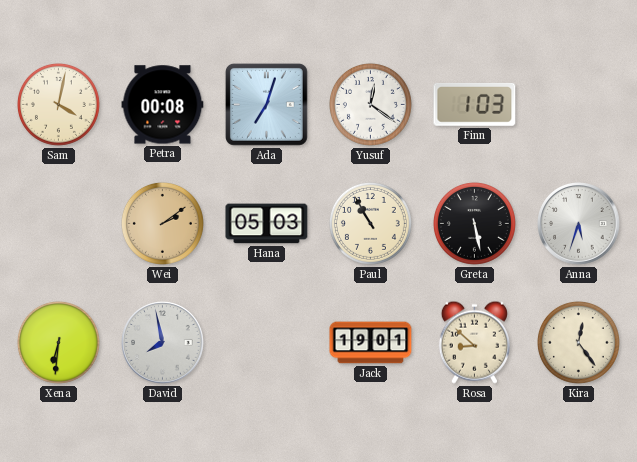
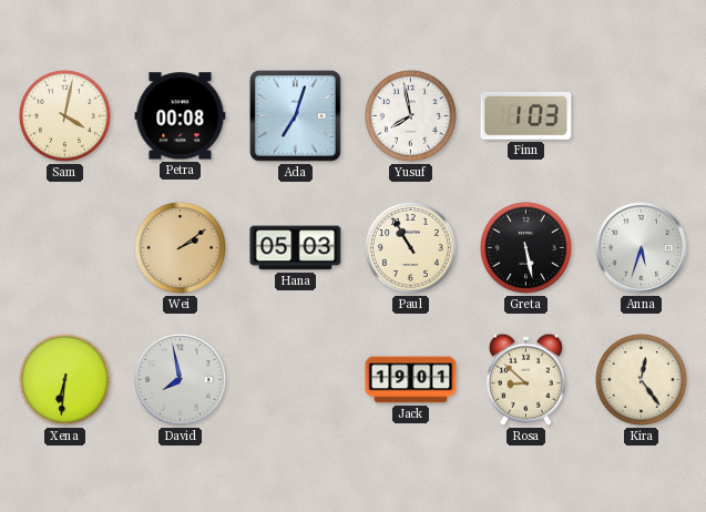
Yusuf: 12:21 -> 7:58 (410, 115)
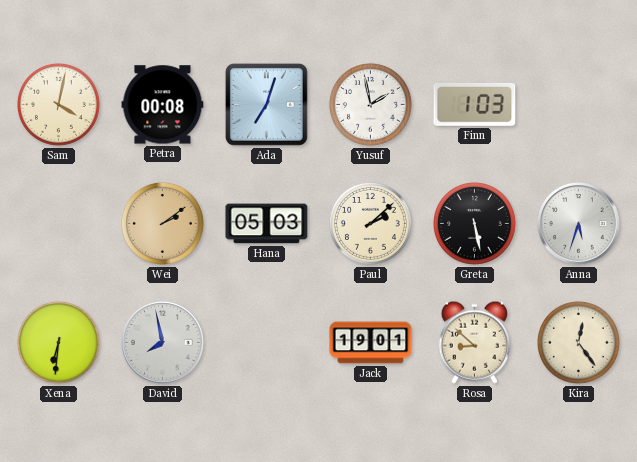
Yusuf: 7:58 -> 1:58 (370, 104)
Paul: 10:55 -> 2:08 (370, 223)
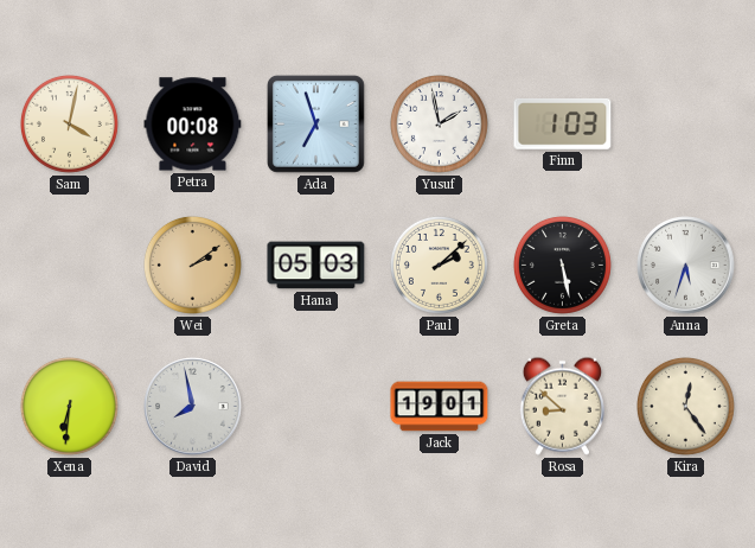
Ada: 7:03 -> 6:57 (315, 123)
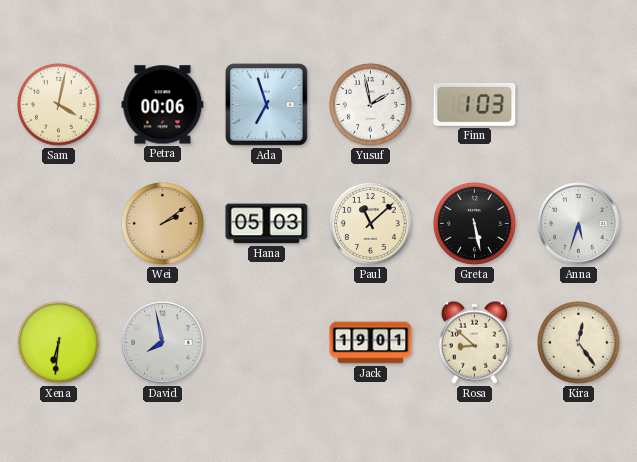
Petra: 00:08 -> 00:06 (163, 105)
Paul: 2:08 -> 11:08 (370, 223)
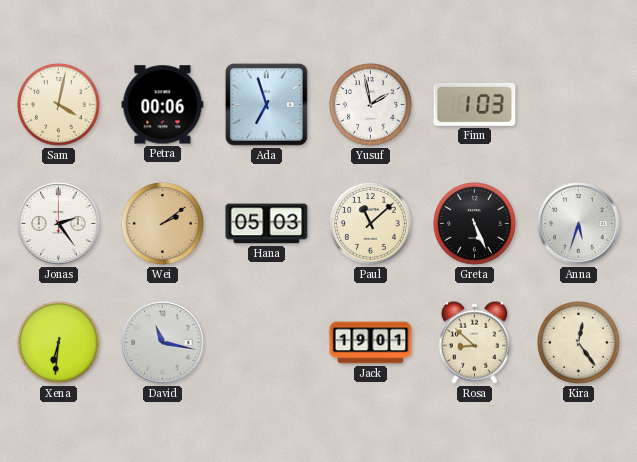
Jonas: none -> 2:24 (59, 224)
Greta: 5:28 -> 5:26 (474, 223)
David: 7:58 -> 11:17 (163, 343)
